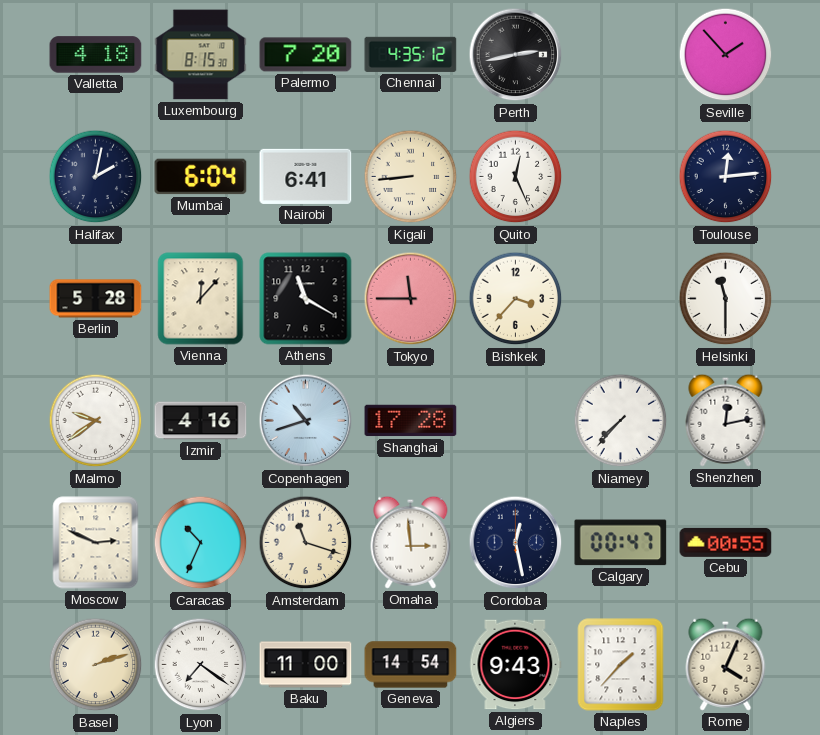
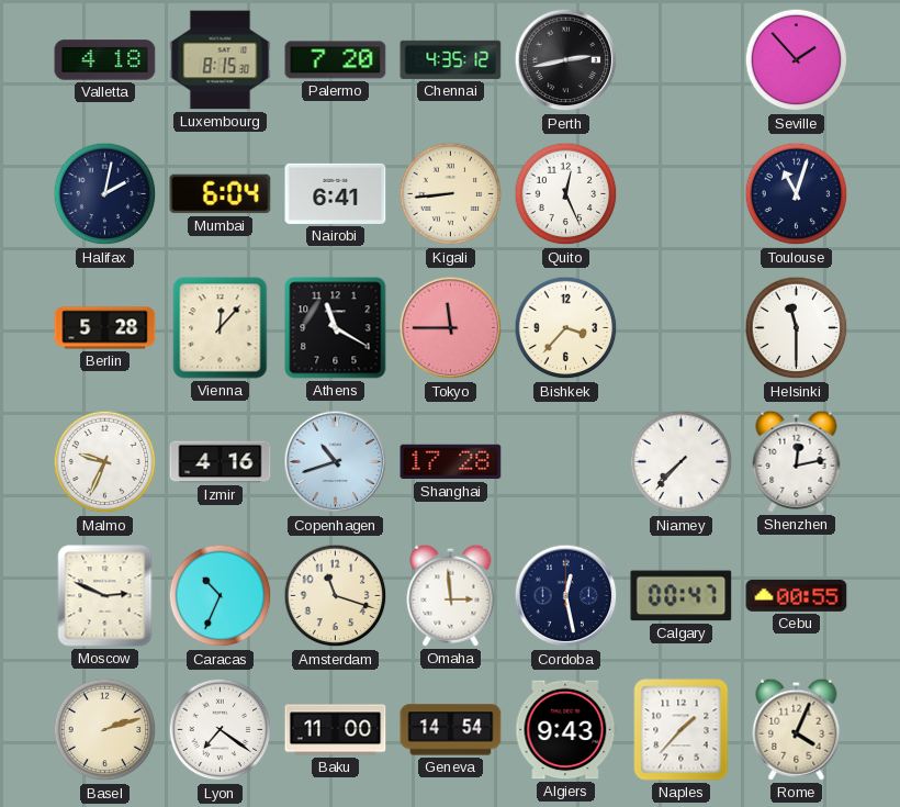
Toulouse: 12:14 -> 11:03 (797, 194)
Malmo: 9:39 -> 9:34 (105, 462)
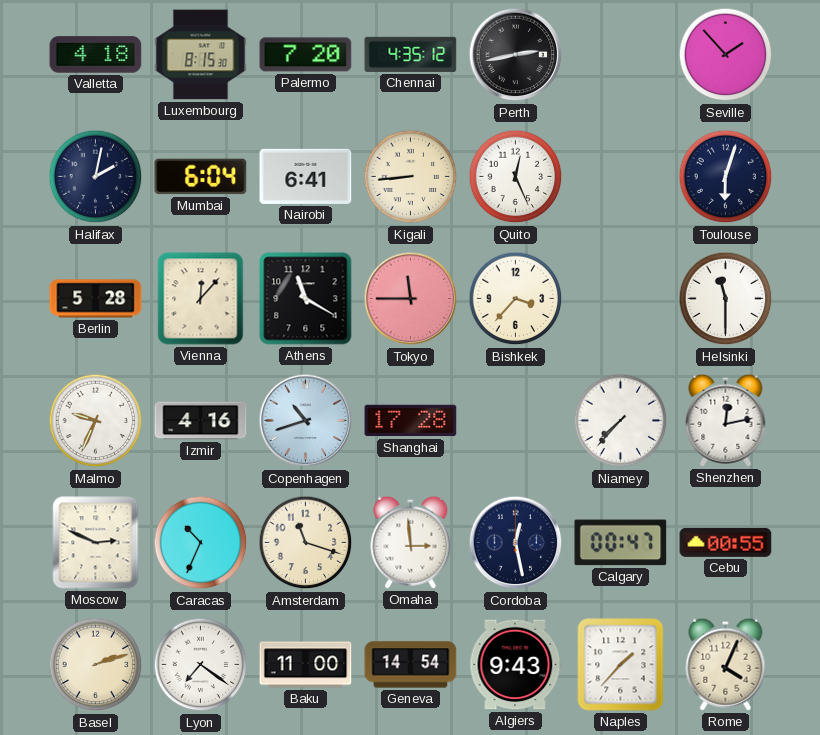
Toulouse: 11:03 -> 6:03 (726, 177)
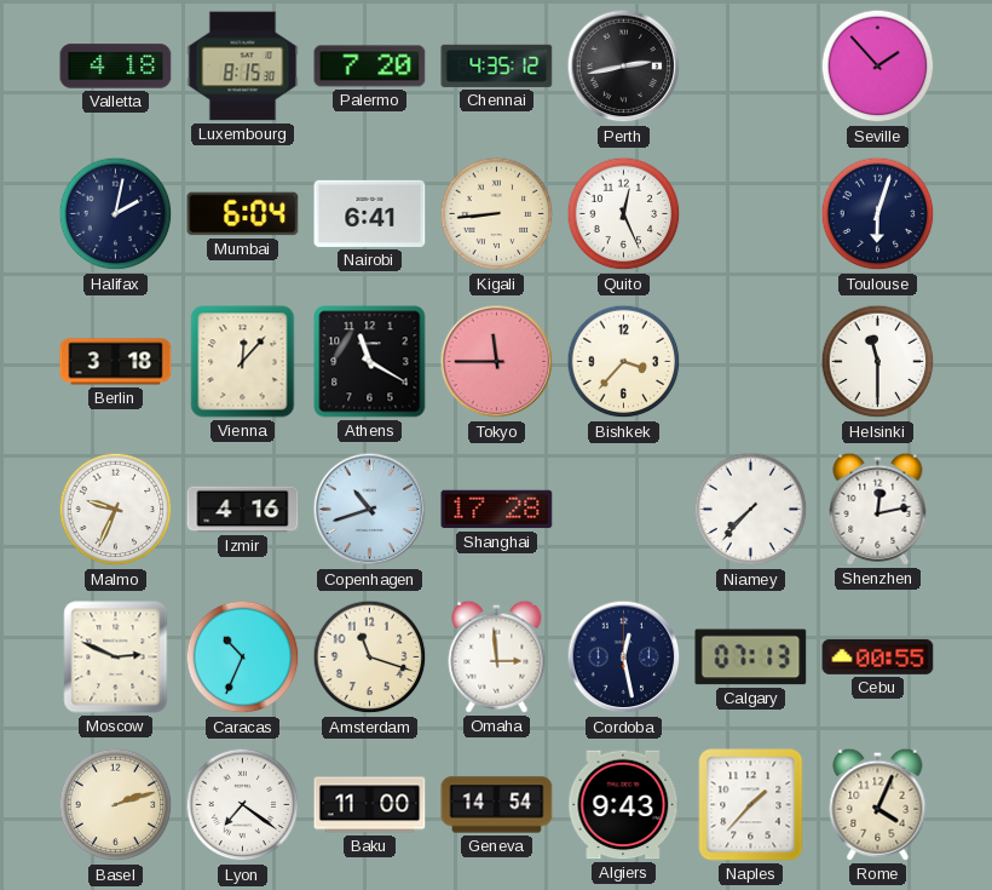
Berlin: 5:28 -> 3:18 (116, 362)
Calgary: 00:47 -> 07:13 (751, 658)
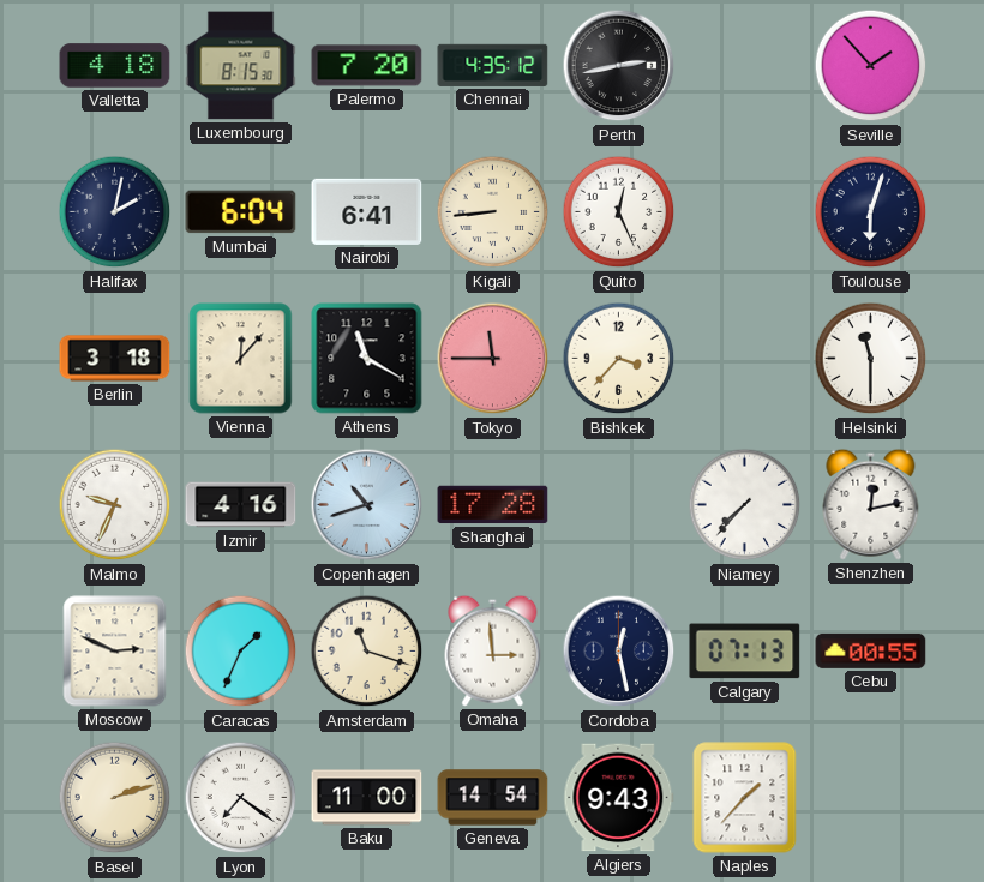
Caracas: 10:34 -> 1:34 (241, 652)
Rome: 4:04 -> none (878, 804)
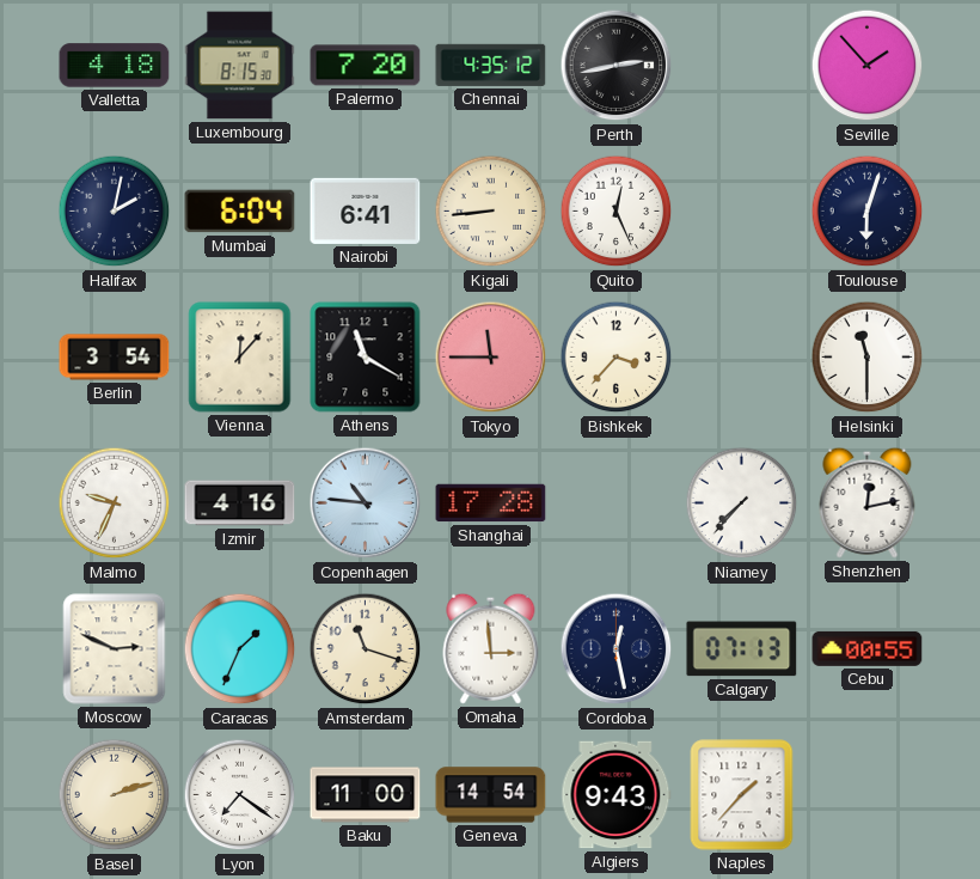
Berlin: 3:18 -> 3:54 (115, 358)
Copenhagen: 10:42 -> 10:46 (366, 503)
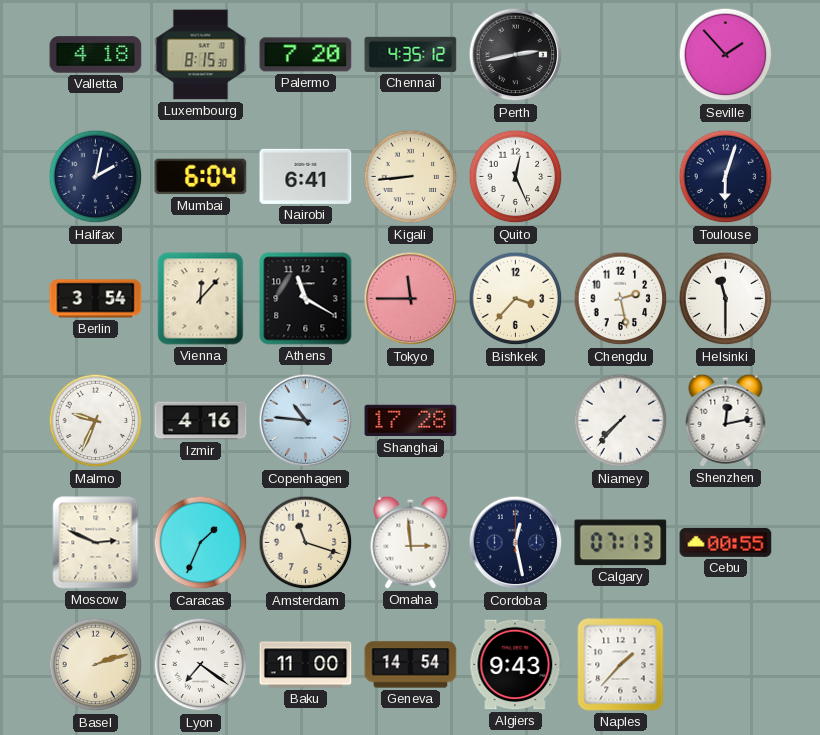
Chengdu: none -> 2:28 (621, 299)
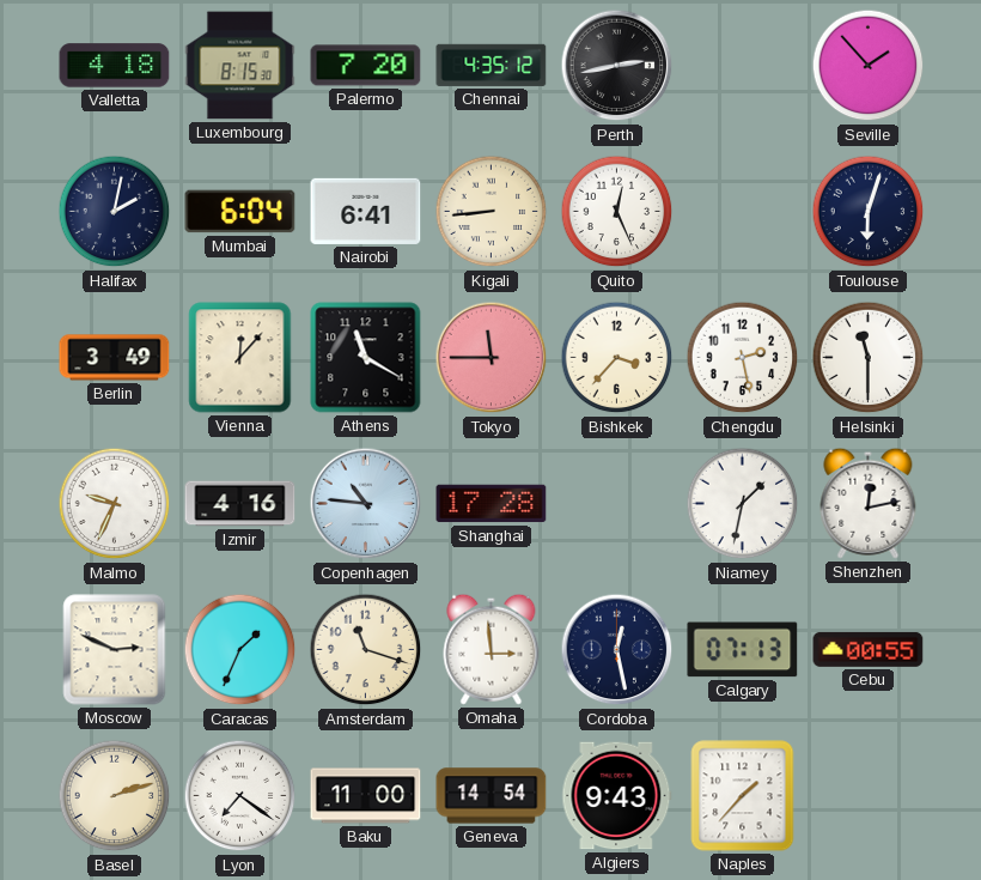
Berlin: 3:54 -> 3:49 (115, 358)
Niamey: 7:37 -> 1:32 (743, 504)
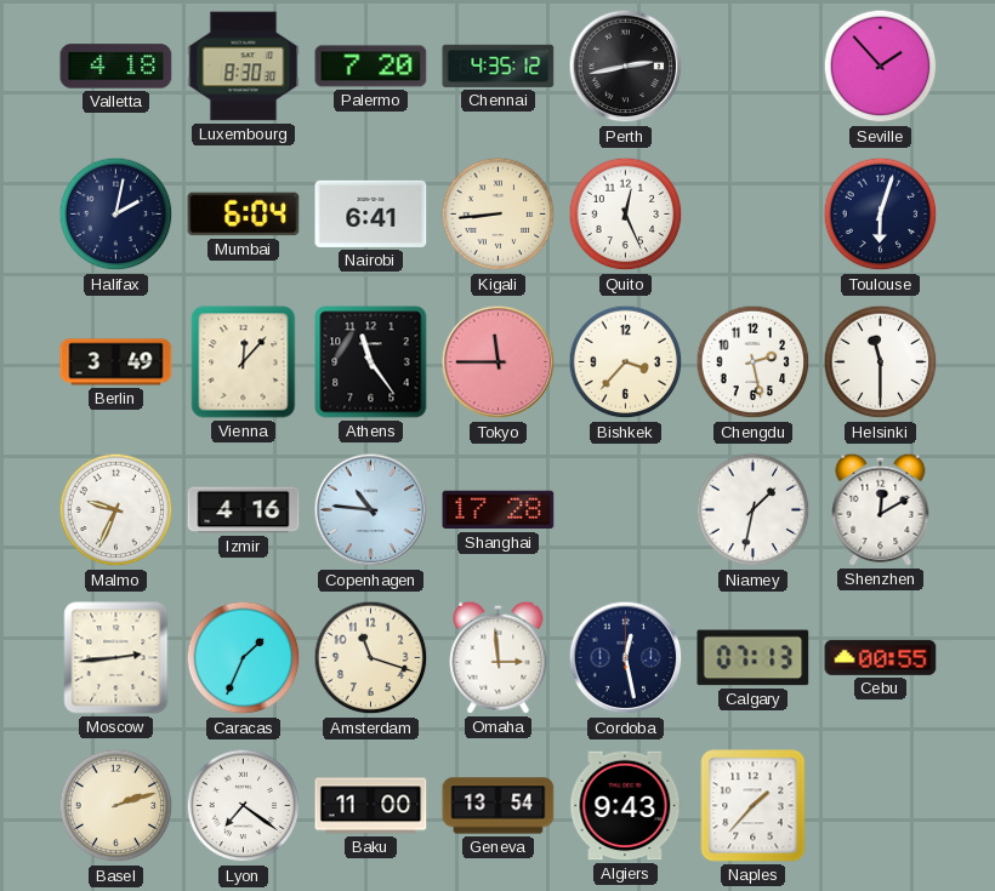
Luxembourg: 8:15 -> 8:30 (244, 67)
Athens: 11:20 -> 11:24 (371, 362)
Shenzhen: 12:13 -> 12:10 (881, 509)
Moscow: 2:49 -> 2:44 (116, 658)
Geneva: 14:54 -> 13:54 (499, 806)
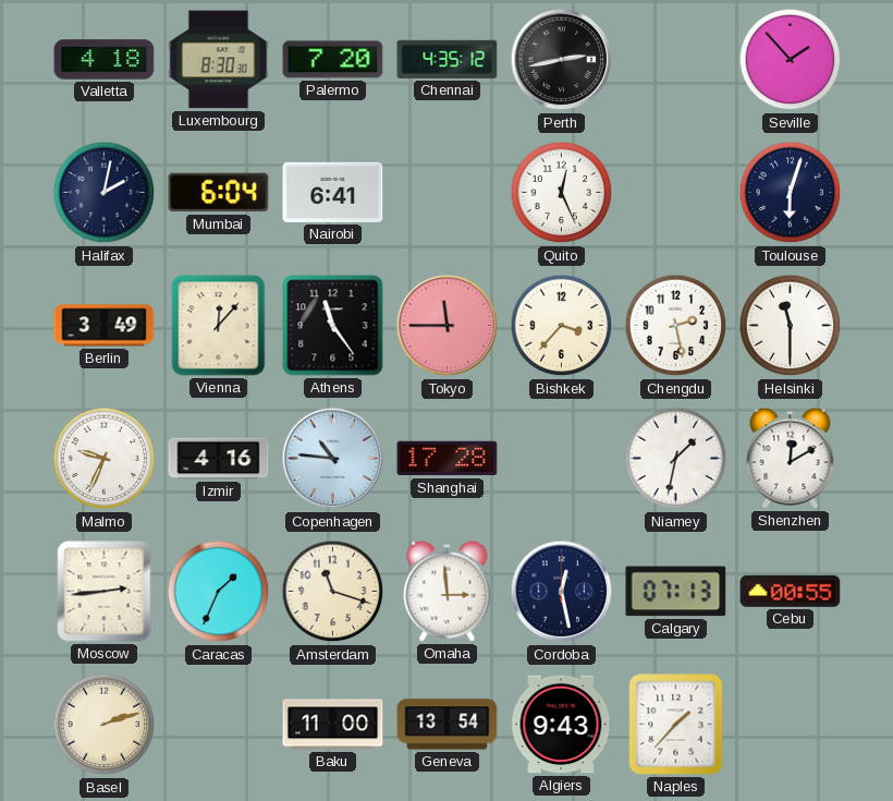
Kigali: 8:44 -> none (499, 215)
Lyon: 7:21 -> none (244, 806)
